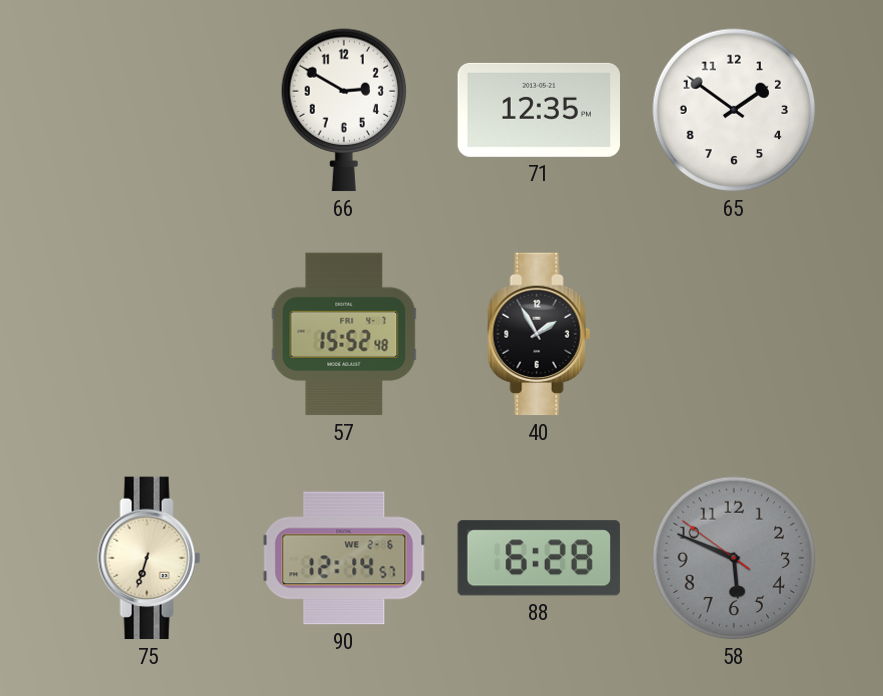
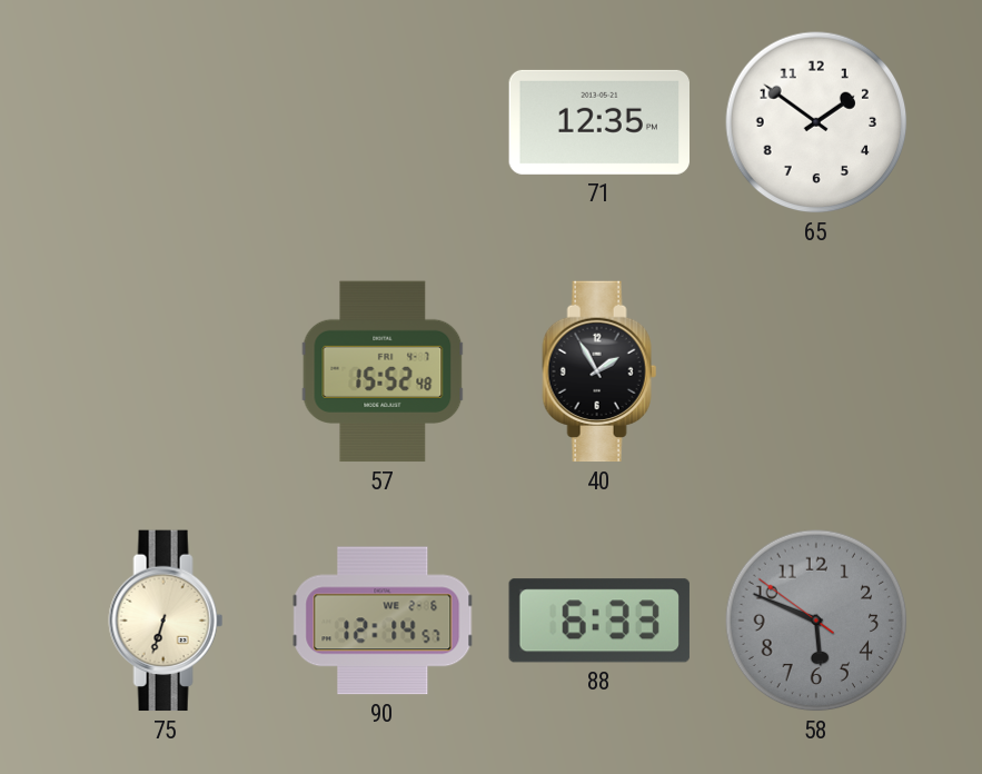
66: 2:50 -> none (343, 110)
88: 6:28 -> 6:33 (599, 621)
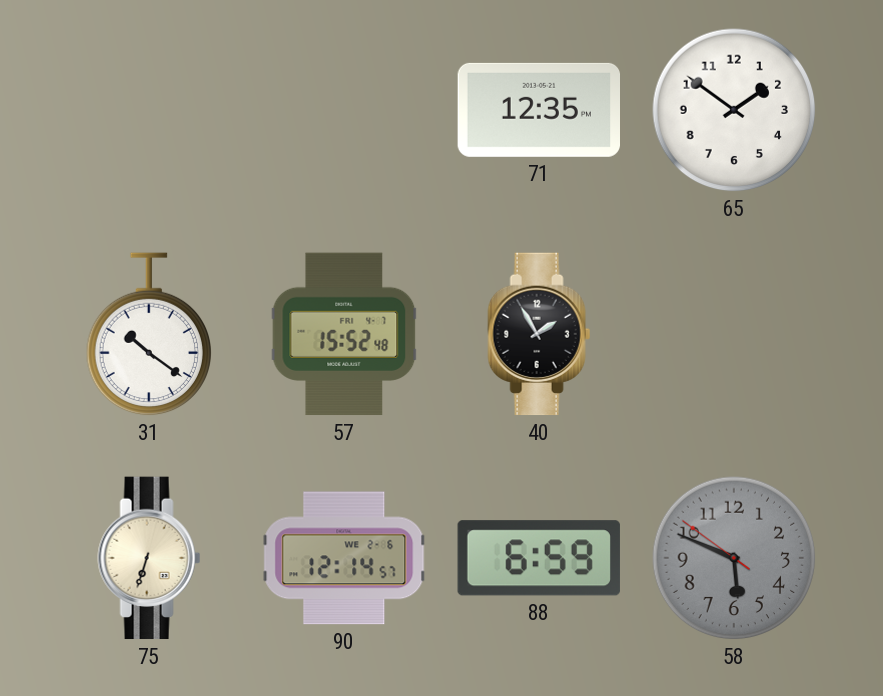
31: none -> 10:21 (148, 334)
88: 6:33 -> 6:59 (539, 558)
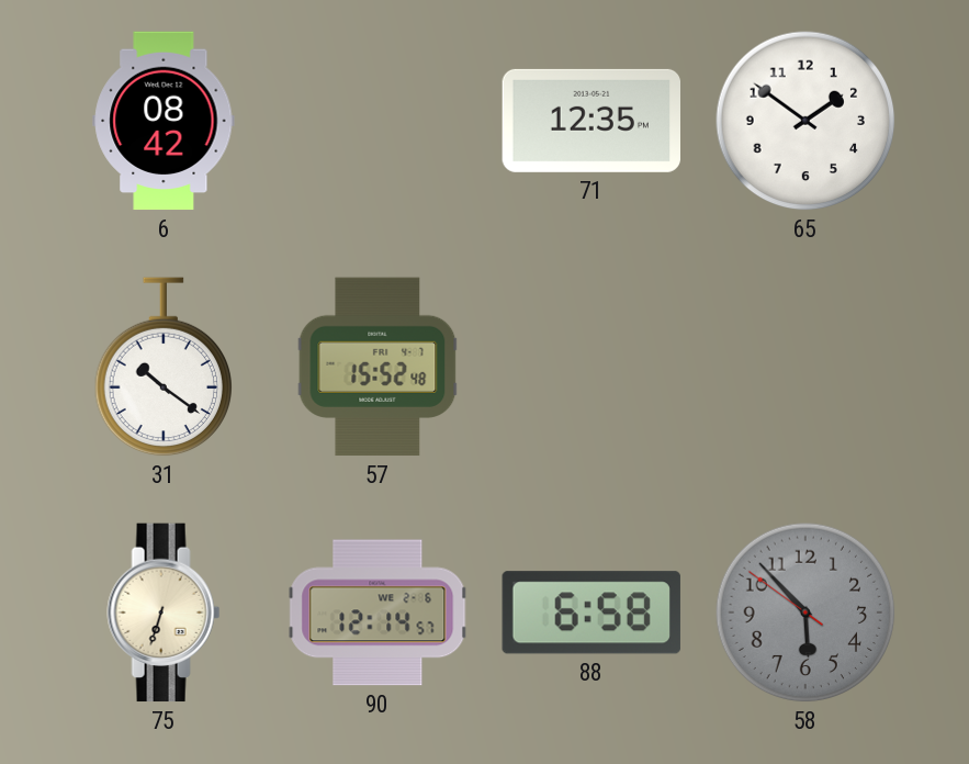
6: none -> 08:42 (164, 121)
40: 1:55 -> none (539, 334)
88: 6:59 -> 6:58 (591, 613)
58: 5:48 -> 5:52 (805, 613)
